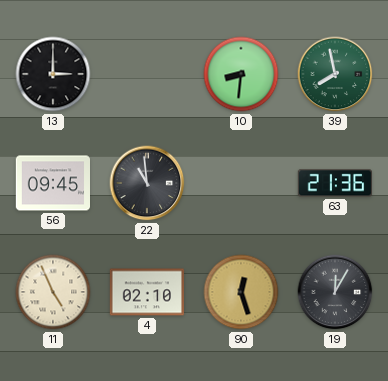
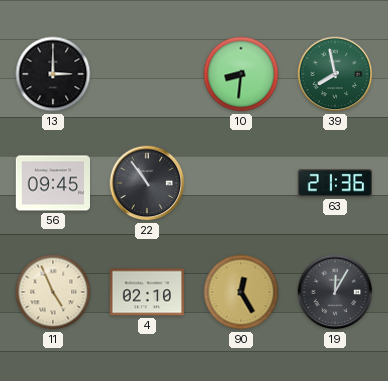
22: 10:59 -> 10:54 (147, 183)
90: 12:27 -> 12:25 (241, 292)
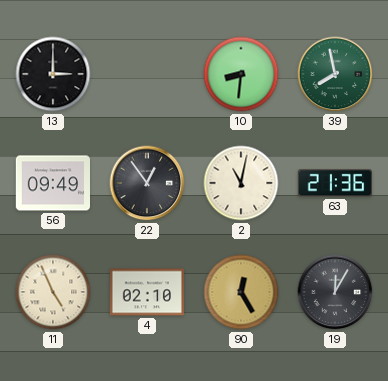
56: 09:45 -> 09:49 (52, 183)
22: 10:54 -> 12:54 (147, 183)
2: none -> 11:02 (241, 183)
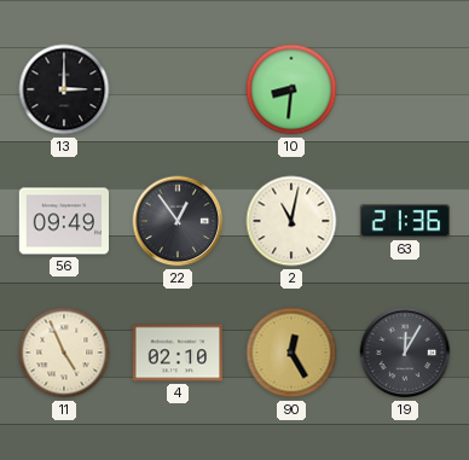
39: 7:58 -> none (335, 74)
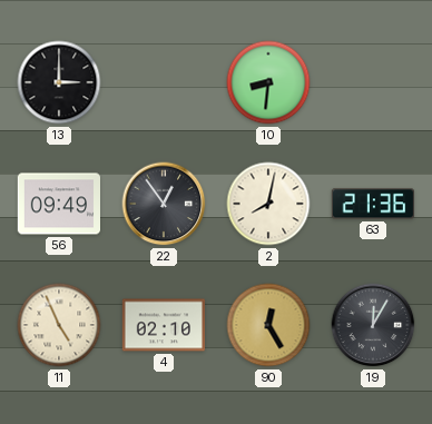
2: 11:02 -> 8:02 (268, 204)
